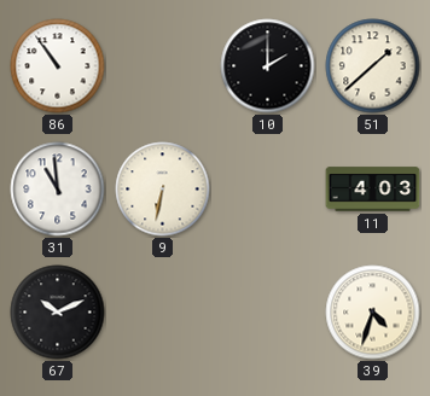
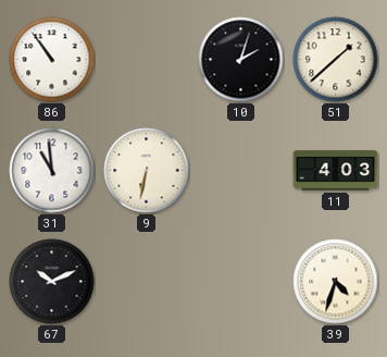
10: 2:00 -> 2:03 (241, 60)
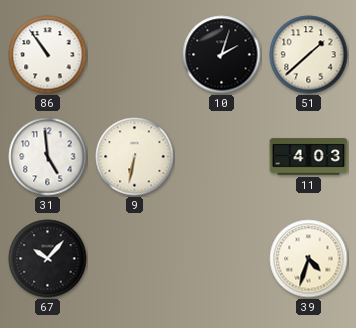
31: 10:59 -> 4:59 (48, 157)
67: 10:11 -> 10:07 (48, 259)
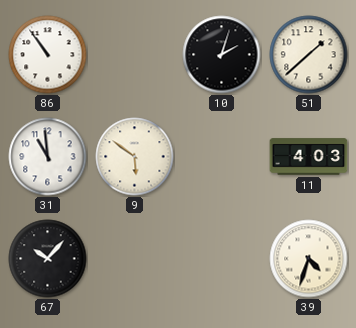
31: 4:59 -> 10:59 (48, 157)
9: 6:32 -> 5:51 (135, 157)
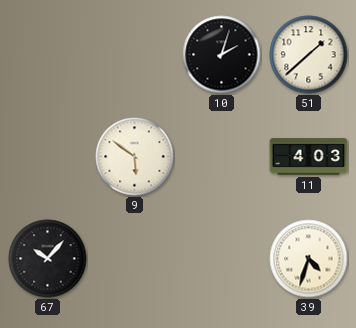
86: 10:54 -> none (48, 55)
31: 10:59 -> none (48, 157)
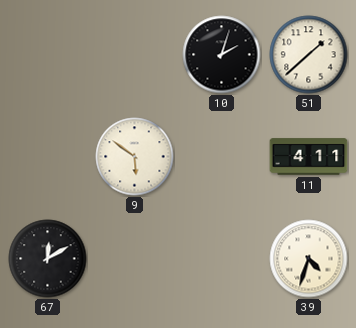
11: 4:03 -> 4:11 (309, 157)
67: 10:07 -> 12:10 (48, 259)
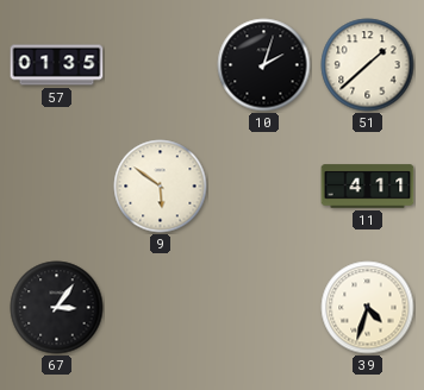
57: none -> 01:35 (57, 65)
67: 12:10 -> 3:06 (57, 308)
